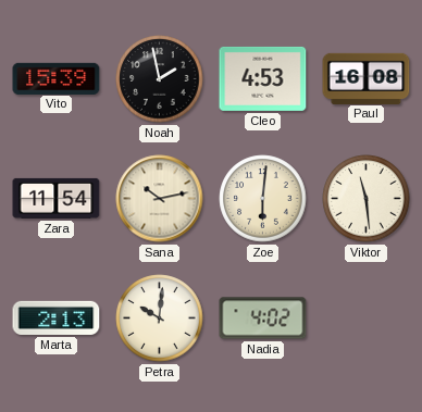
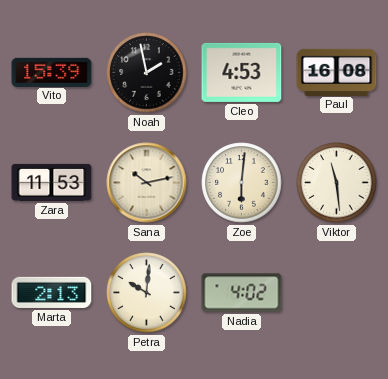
Zara: 11:54 -> 11:53 (52, 182)
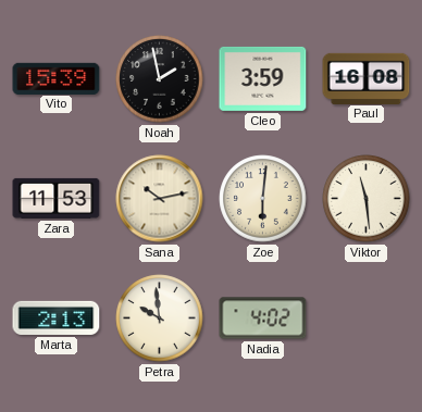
Cleo: 4:53 -> 3:59 (263, 78)
Petra: 10:01 -> 9:59 (160, 319)
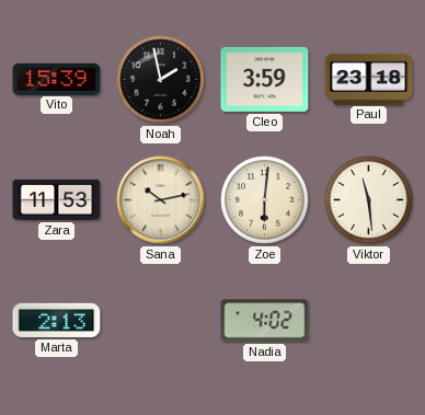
Paul: 16:08 -> 23:18 (369, 79)
Petra: 9:59 -> none (160, 319)
